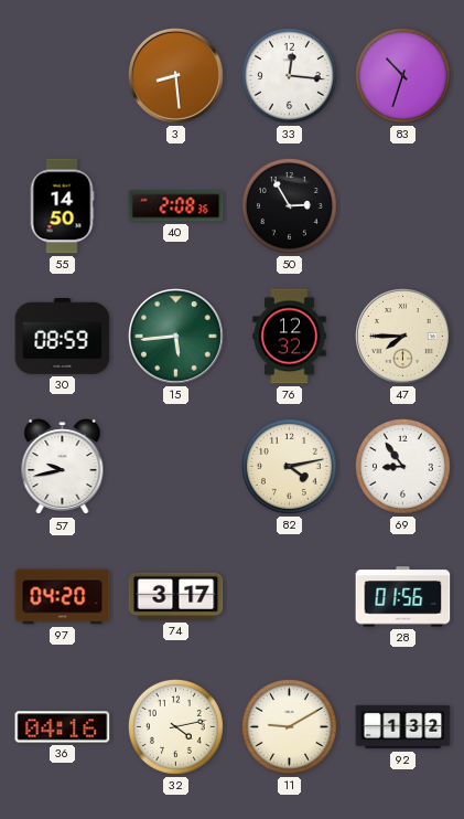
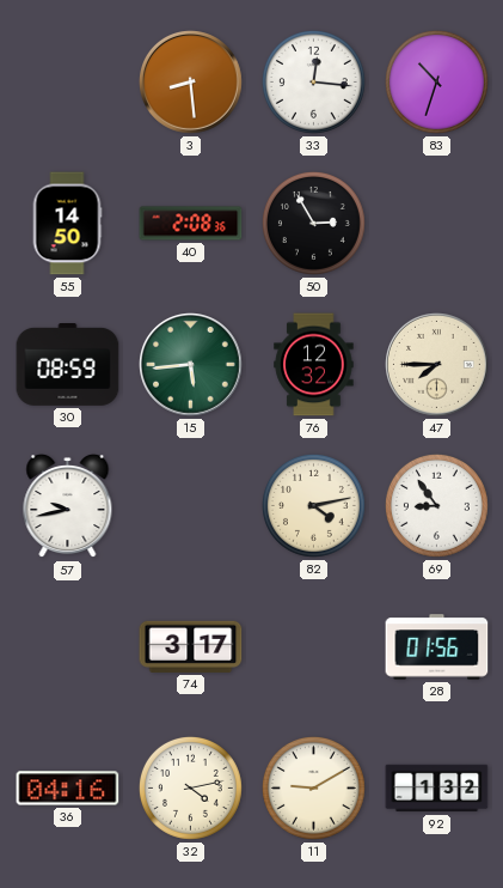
97: 04:20 -> none (63, 597)
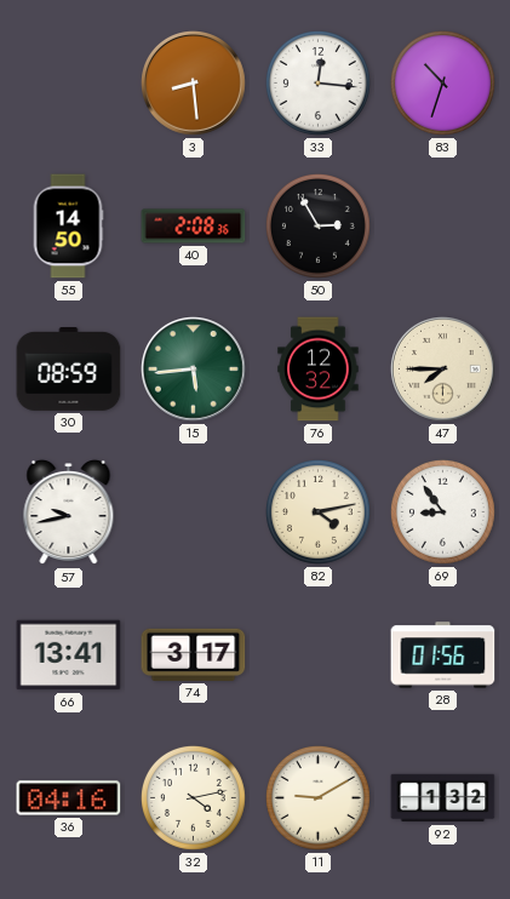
66: none -> 13:41 (69, 655)
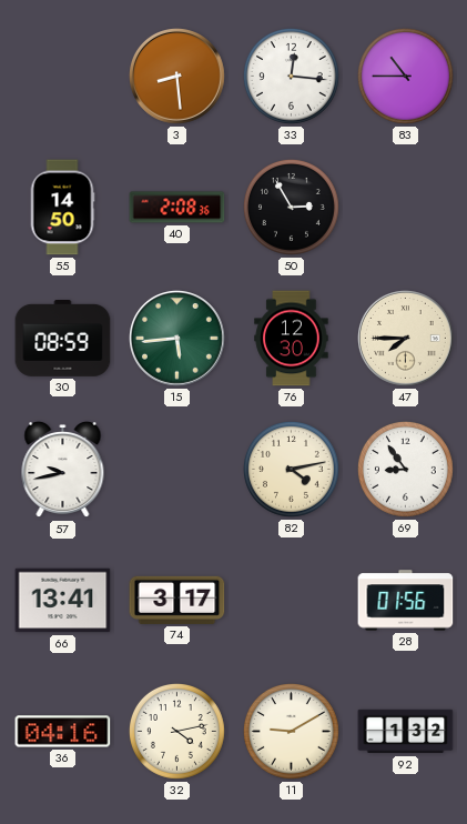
83: 10:33 -> 10:45 (405, 76)
76: 12:32 -> 12:30 (292, 339)
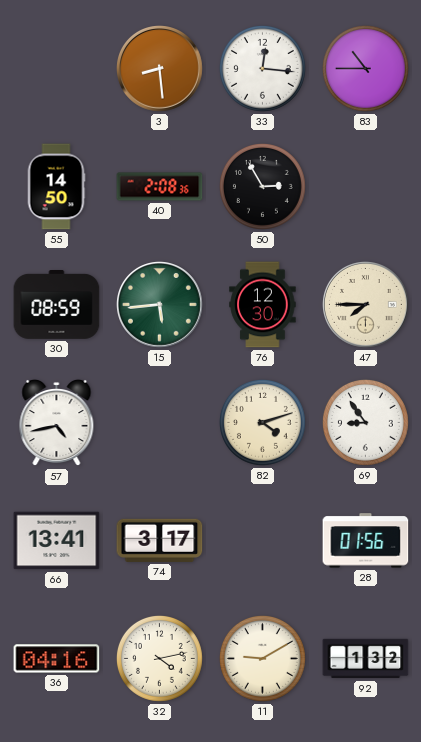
57: 9:43 -> 4:43 (57, 423)
82: 4:13 -> 4:12 (262, 422)
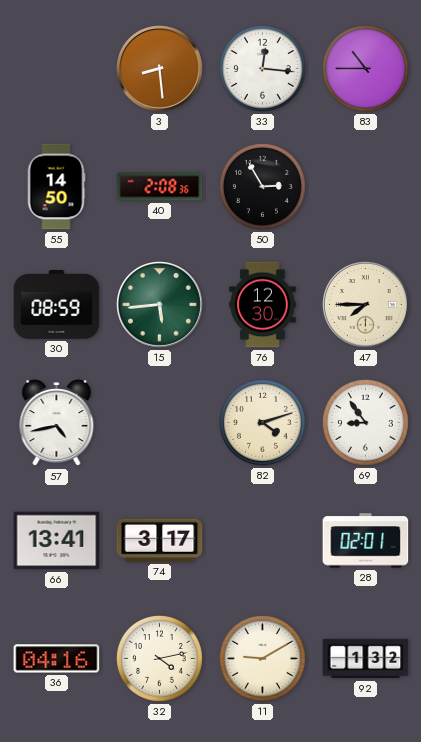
28: 01:56 -> 02:01 (366, 541)
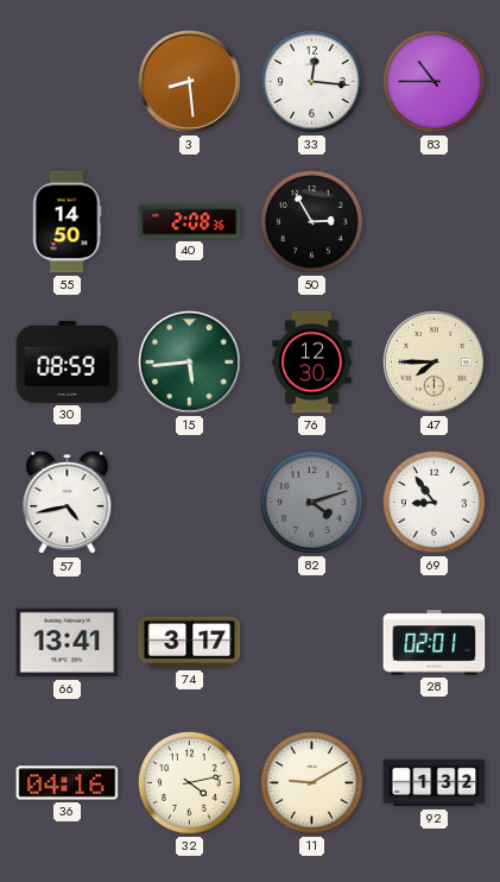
82 dial: cream -> grey (311, 502)
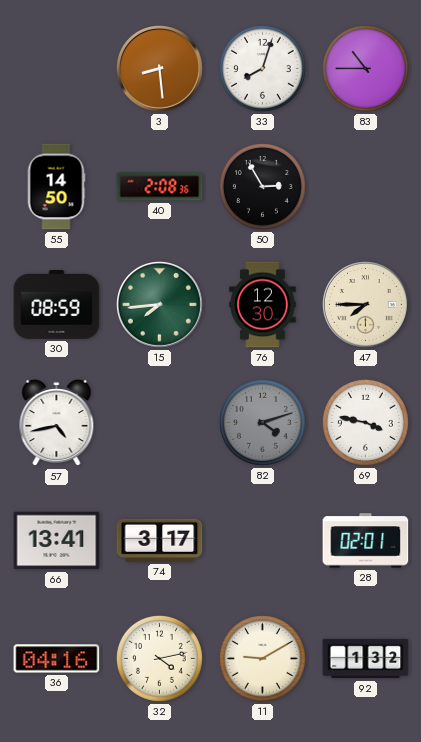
33: 12:16 -> 8:03 (262, 68)
15: 5:44 -> 7:44 (160, 305)
69: 8:54 -> 3:47 (365, 422)
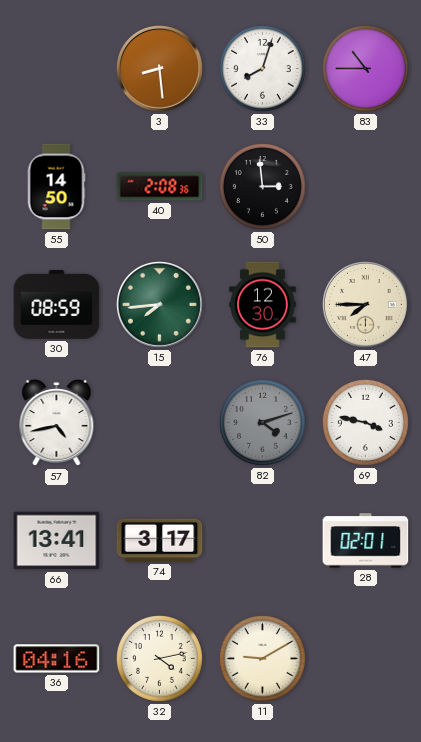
50: 2:55 -> 2:59 (262, 186)
92: 1:32 -> none (366, 659)
